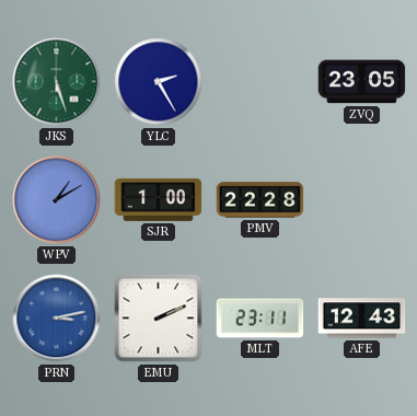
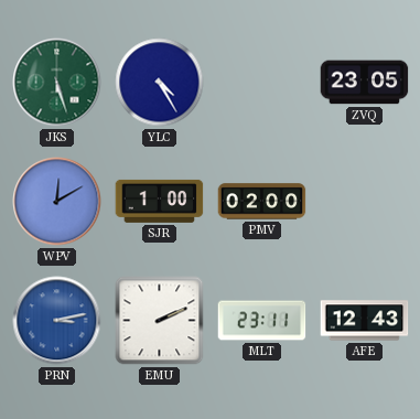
YLC: 2:25 -> 4:25 (160, 83)
WPV: 1:10 -> 12:10 (57, 202)
PMV: 22:28 -> 02:00 (262, 202)
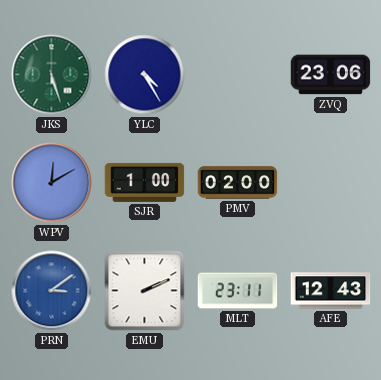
ZVQ: 23:05 -> 23:06 (331, 75)
PRN: 3:13 -> 3:09 (52, 291)
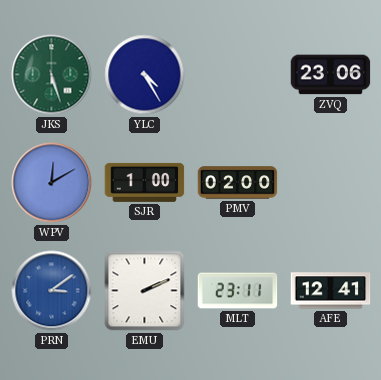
AFE: 12:43 -> 12:41 (331, 291)
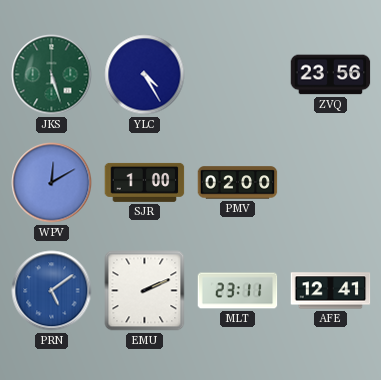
ZVQ: 23:06 -> 23:56 (331, 75)
PRN: 3:09 -> 5:09 (52, 291)
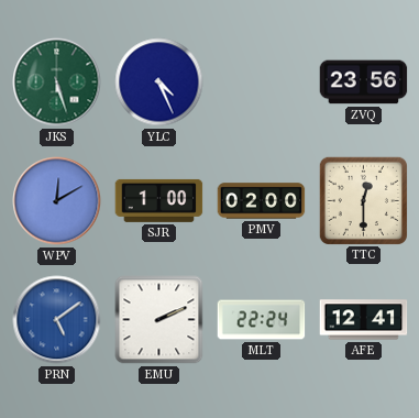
YLC: 4:25 -> 4:26 (159, 82)
TTC: none -> 12:30 (363, 200)
MLT: 23:11 -> 22:24 (262, 320)
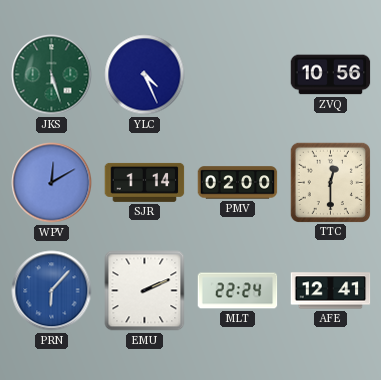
ZVQ: 23:56 -> 10:56 (331, 75)
SJR: 1:00 -> 1:14 (145, 182)
PRN: 5:09 -> 6:07 (52, 291)
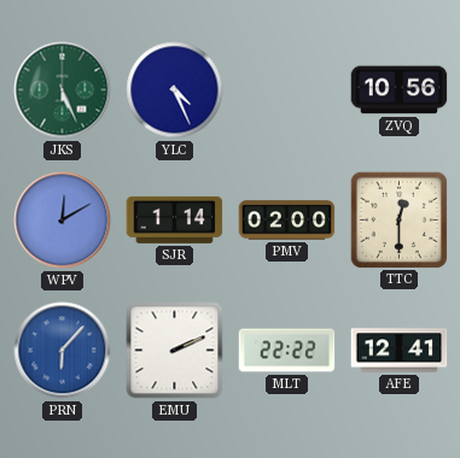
JKS: 5:27 -> 5:26 (63, 90)
MLT: 22:24 -> 22:22 (287, 351)
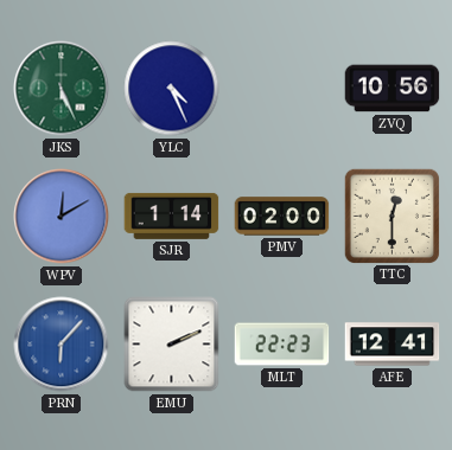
MLT: 22:22 -> 22:23 (282, 345)
